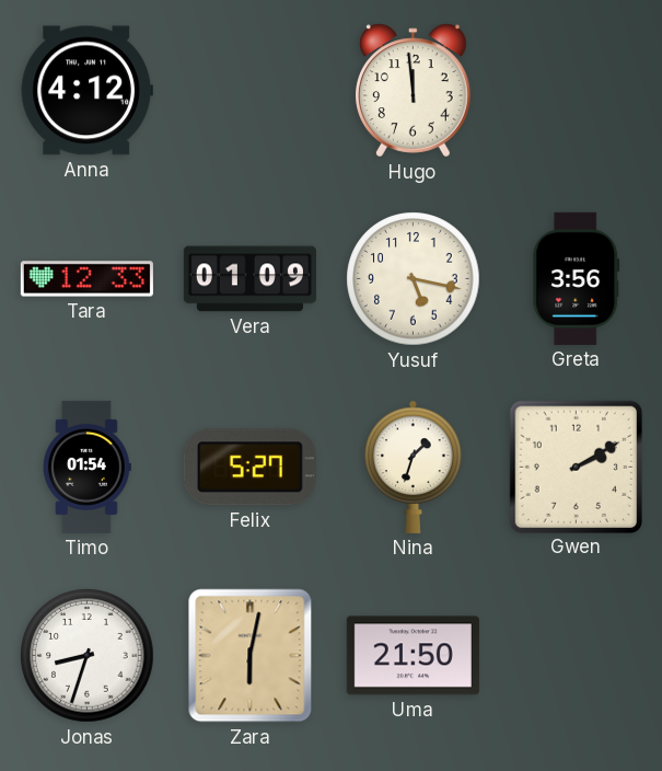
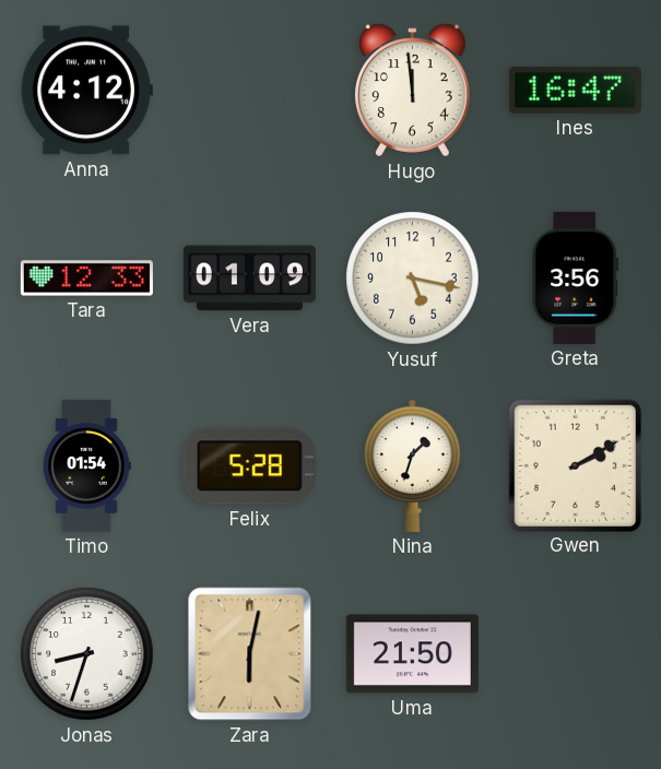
Ines: none -> 16:47 (575, 90)
Felix: 5:27 -> 5:28 (249, 466)
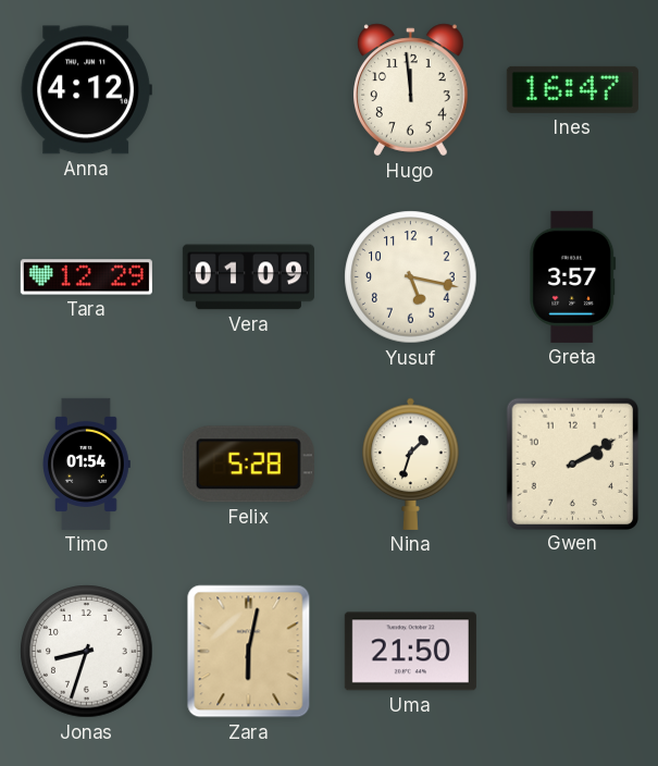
Tara: 12:33 -> 12:29 (86, 277)
Greta: 3:56 -> 3:57 (573, 276)
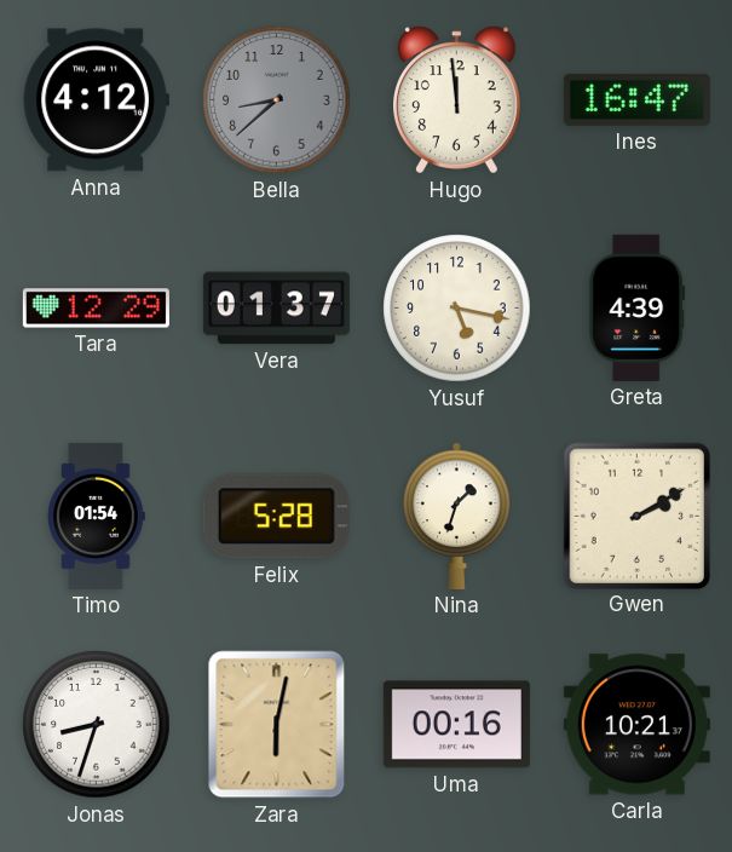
Bella: none -> 8:38 (277, 100)
Vera: 01:09 -> 01:37 (276, 309)
Greta: 3:57 -> 4:39 (638, 307)
Uma: 21:50 -> 00:16 (456, 725)
Carla: none -> 10:21 (636, 725)
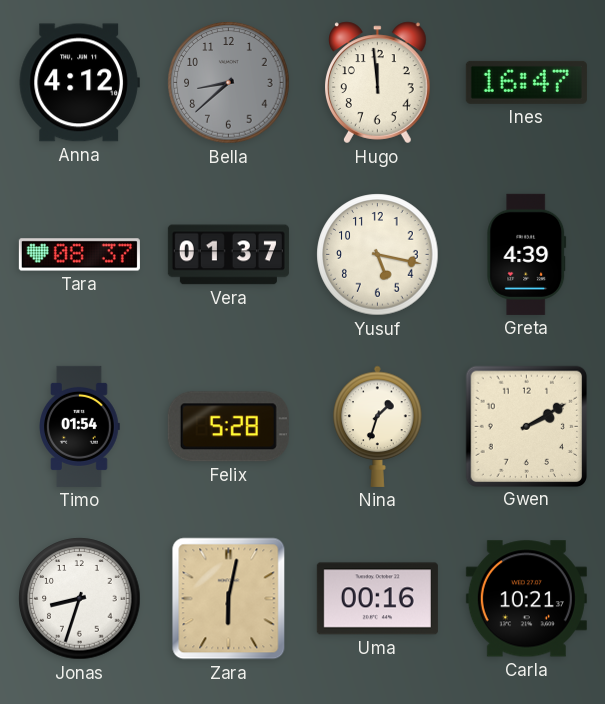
Tara: 12:29 -> 08:37 (79, 255)
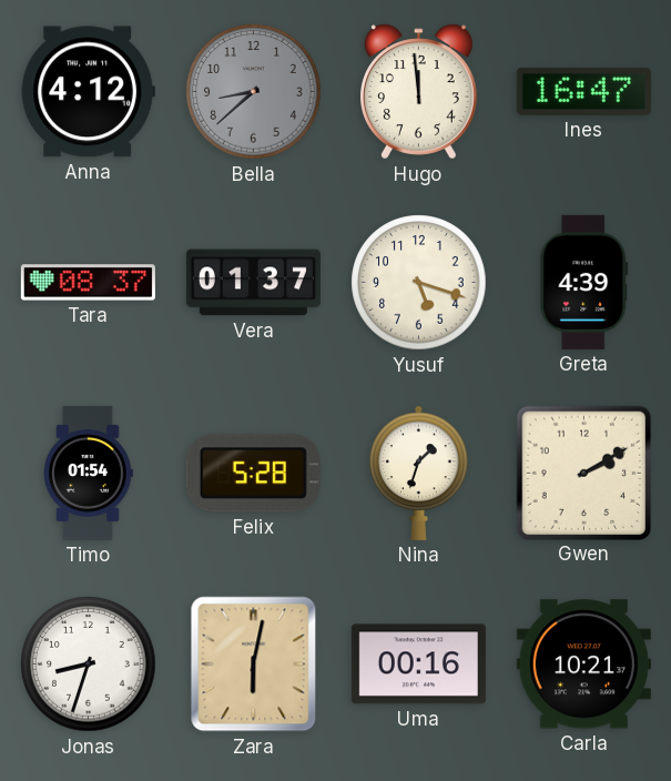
Yusuf: 5:17 -> 5:18 (419, 283)
